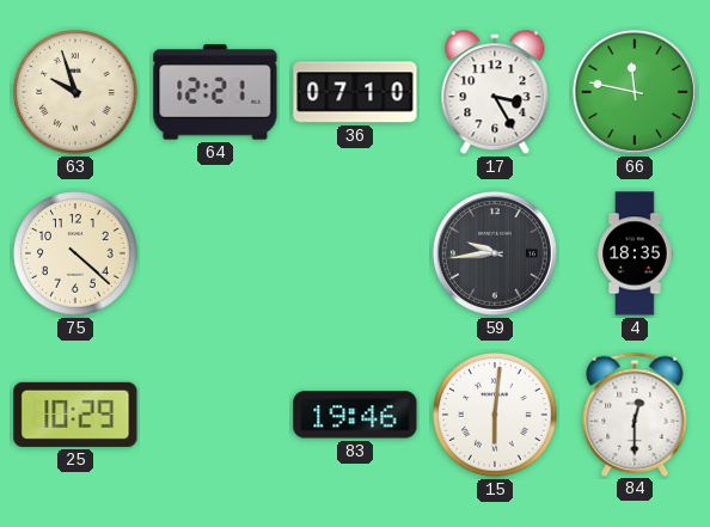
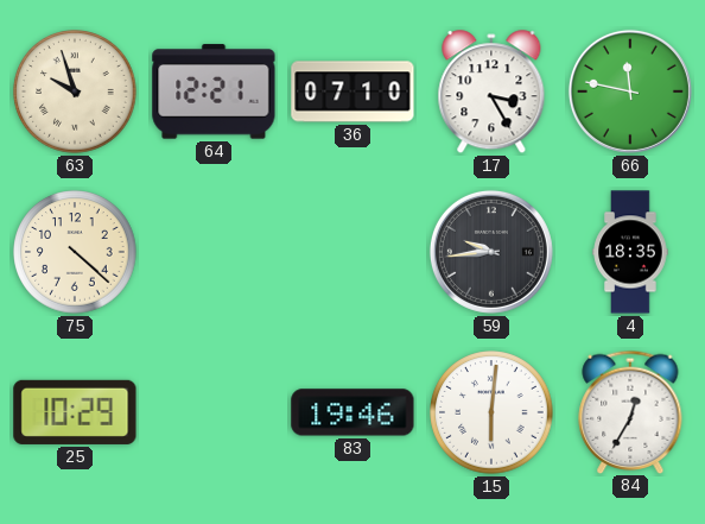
84: 12:30 -> 12:35 (630, 411)
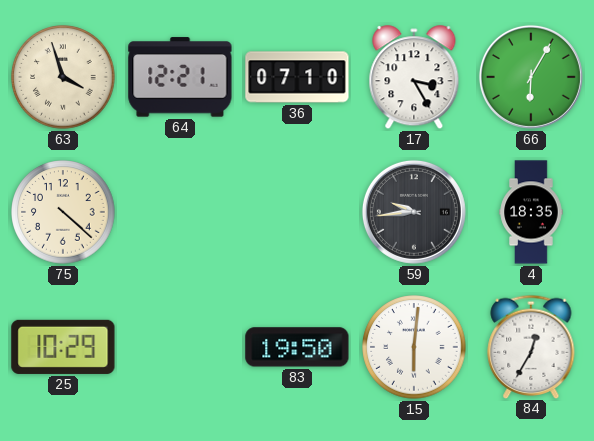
63: 9:57 -> 3:57 (63, 77)
66: 11:47 -> 6:05 (531, 77)
83: 19:46 -> 19:50 (297, 347)
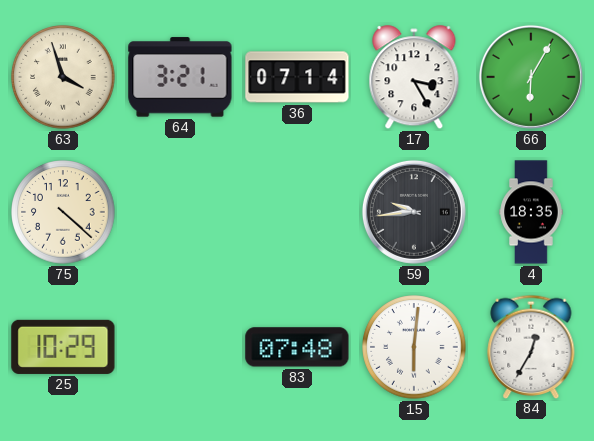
64: 12:21 -> 3:21 (180, 77)
36: 07:10 -> 07:14 (297, 77)
83: 19:50 -> 07:48 (297, 347)
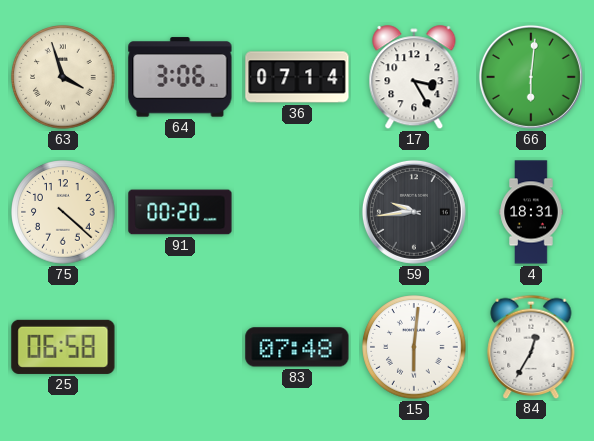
64: 3:21 -> 3:06 (180, 77)
66: 6:05 -> 6:01 (531, 77)
91: none -> 00:20 (180, 212)
4: 18:35 -> 18:31 (531, 212)
25: 10:29 -> 06:58 (63, 347)
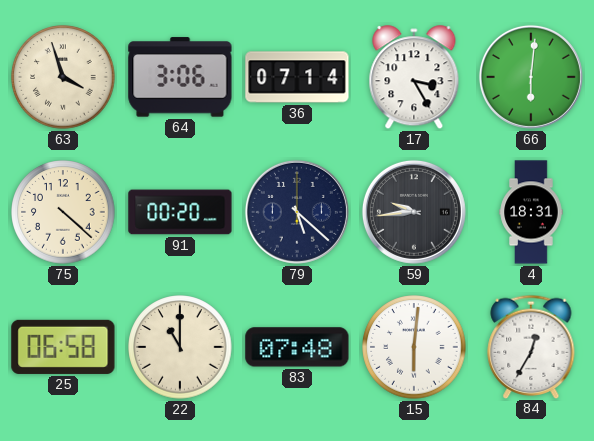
79: none -> 5:22 (297, 212)
22: none -> 11:00 (180, 347)
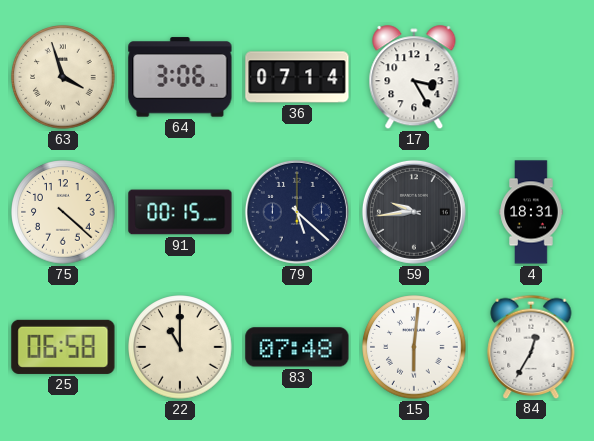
66: 6:01 -> none (531, 77)
91: 00:20 -> 00:15 (180, 212)
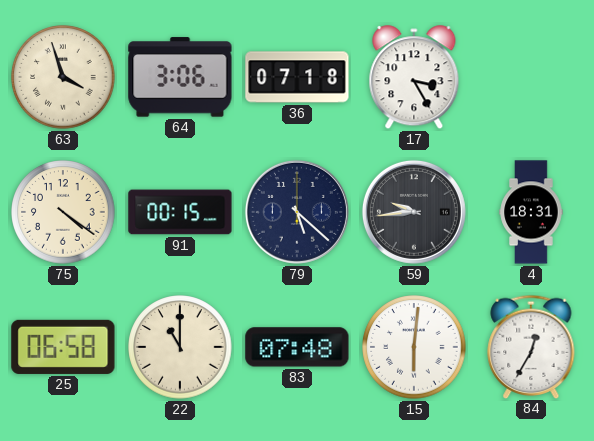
36: 07:14 -> 07:18 (297, 77)
75: 4:22 -> 4:21 (63, 212)
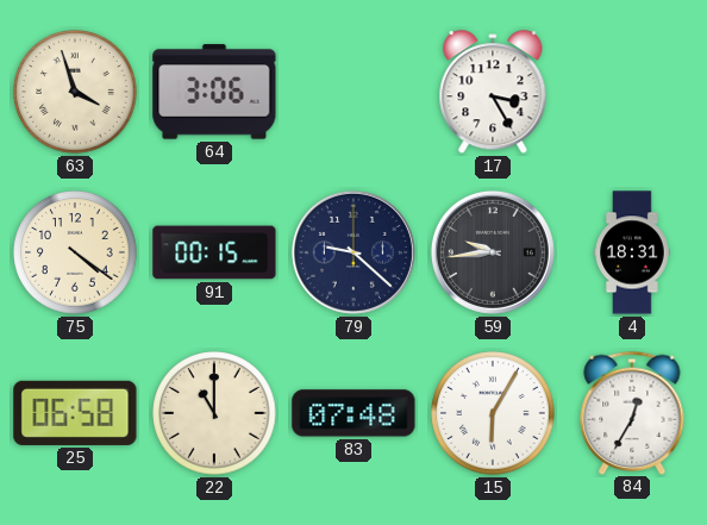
36: 07:18 -> none (297, 77)
79: 5:22 -> 9:22 (353, 252)
15: 6:01 -> 6:05 (493, 413)
